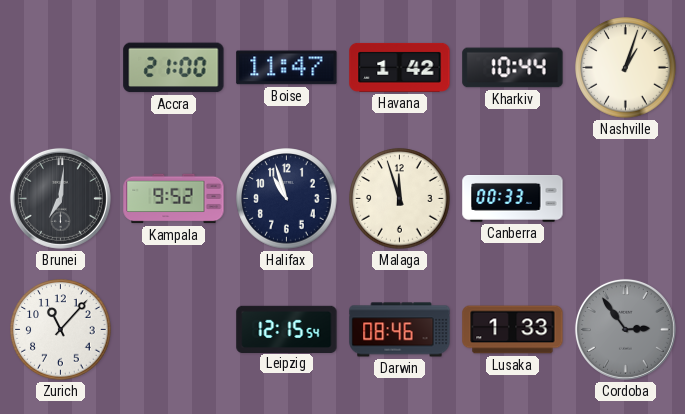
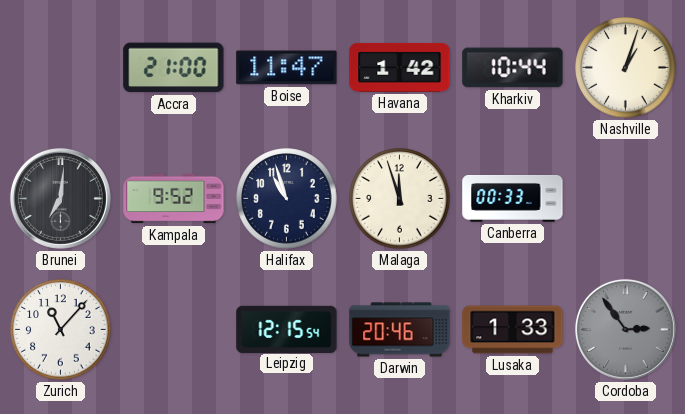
Darwin: 08:46 -> 20:46 (400, 330)
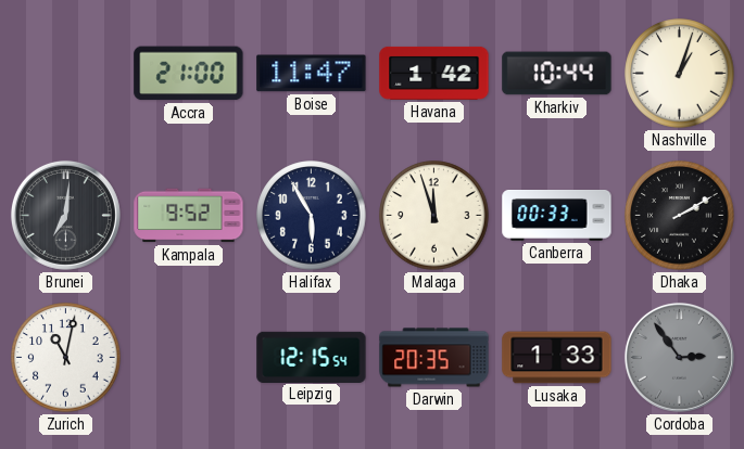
Halifax: 10:57 -> 5:55 (312, 216)
Dhaka: none -> 2:10 (680, 216)
Zurich: 11:07 -> 11:02 (66, 358)
Darwin: 20:46 -> 20:35 (434, 358)
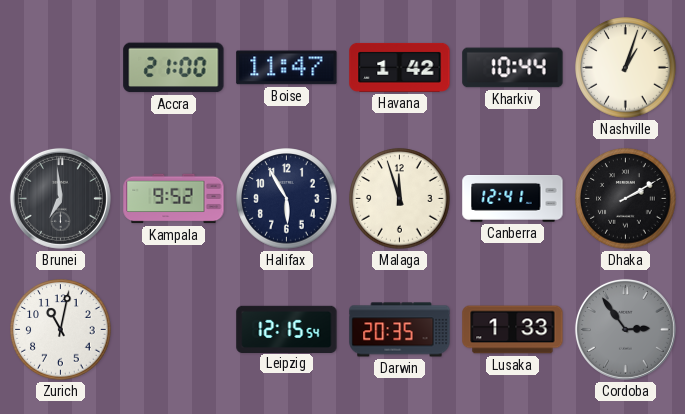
Brunei: 7:01 -> 6:59 (60, 198)
Canberra: 00:33 -> 12:41 (513, 199)
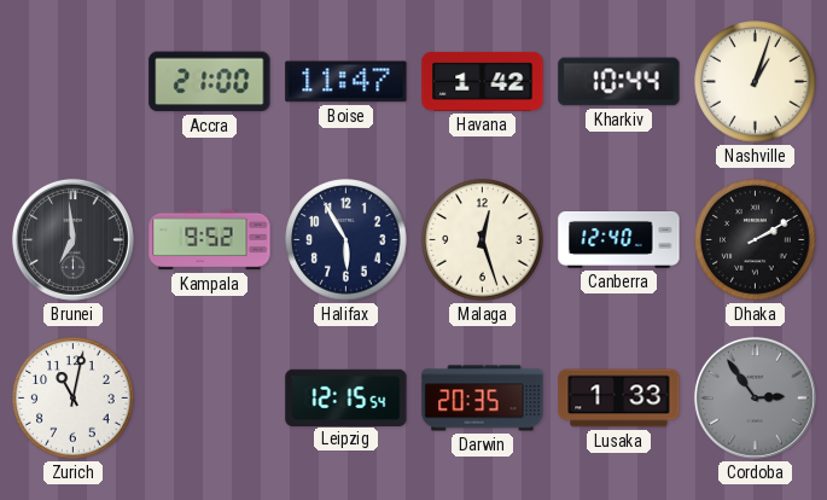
Malaga: 11:57 -> 12:27 (483, 240)
Canberra: 12:41 -> 12:40 (619, 240)
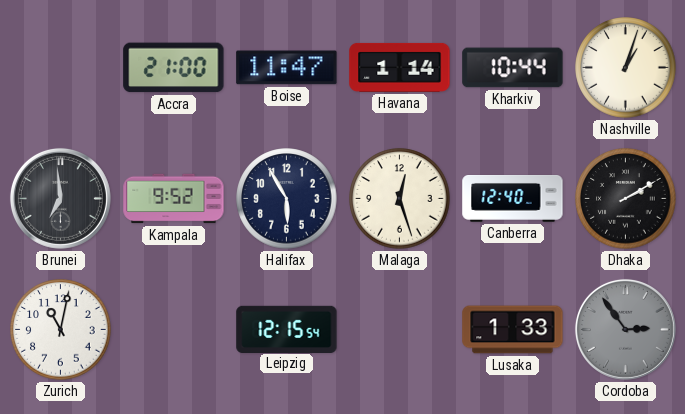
Havana: 1:42 -> 1:14 (400, 67)
Darwin: 20:35 -> none (483, 399)
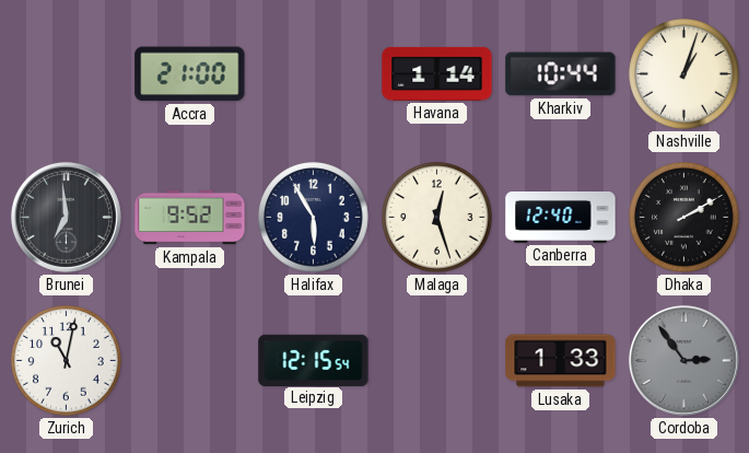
Boise: 11:47 -> none (287, 68)
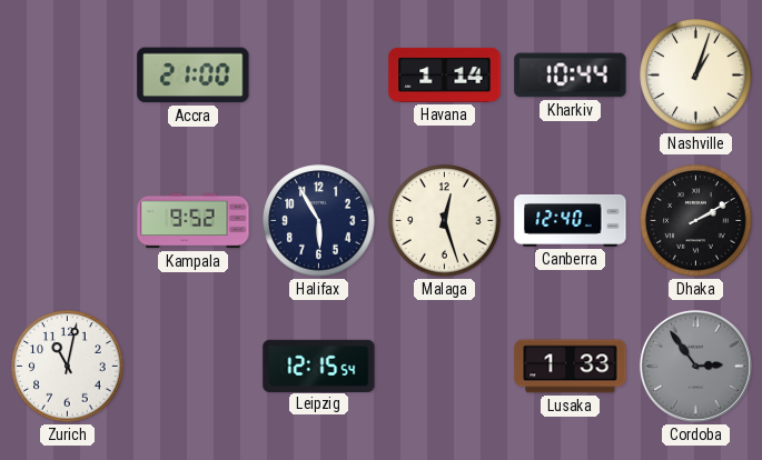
Brunei: 6:59 -> none (66, 217)
